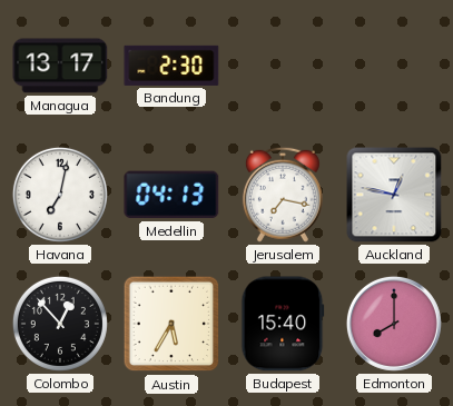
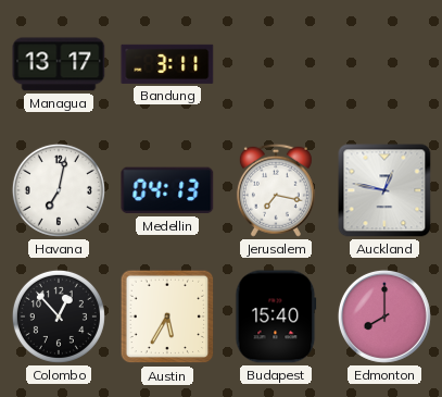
Bandung: 2:30 -> 3:11 (167, 64)
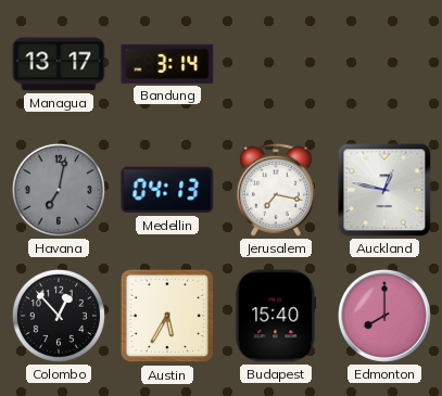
Bandung: 3:11 -> 3:14 (167, 64)
Havana dial: white -> grey (59, 190)
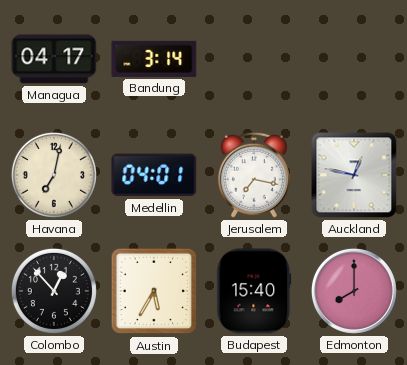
Managua: 13:17 -> 04:17 (54, 59)
Havana dial: grey -> cream (54, 175)
Medellin: 04:13 -> 04:01 (154, 175)
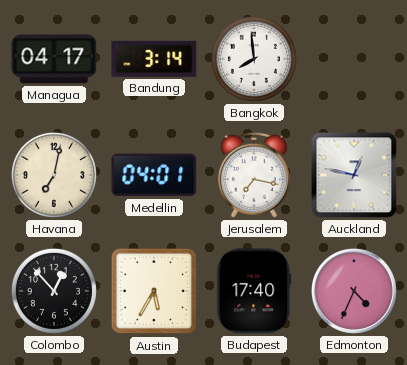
Bangkok: none -> 7:59 (254, 59)
Budapest: 15:40 -> 17:40 (254, 291)
Edmonton: 8:00 -> 4:34 (354, 291)
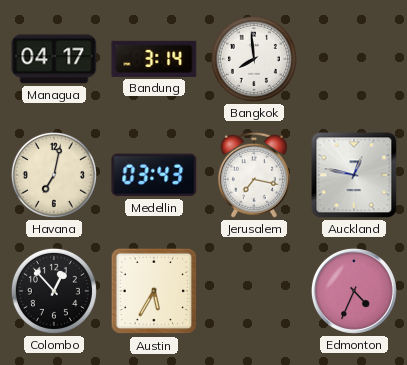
Medellin: 04:01 -> 03:43 (154, 175)
Budapest: 17:40 -> none (254, 291)
